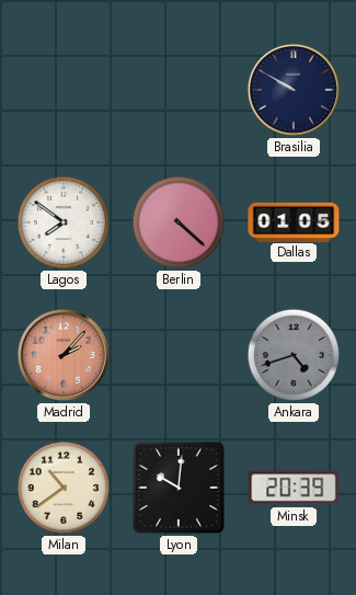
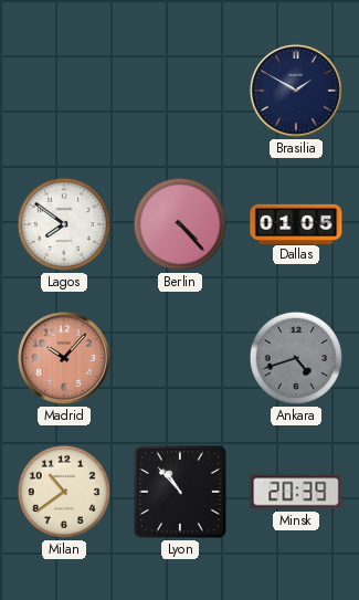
Brasilia: 9:50 -> 1:50 (296, 91)
Berlin: 4:22 -> 4:23 (180, 224)
Madrid: 2:07 -> 10:07 (64, 358)
Lyon: 10:01 -> 10:53 (180, 492)
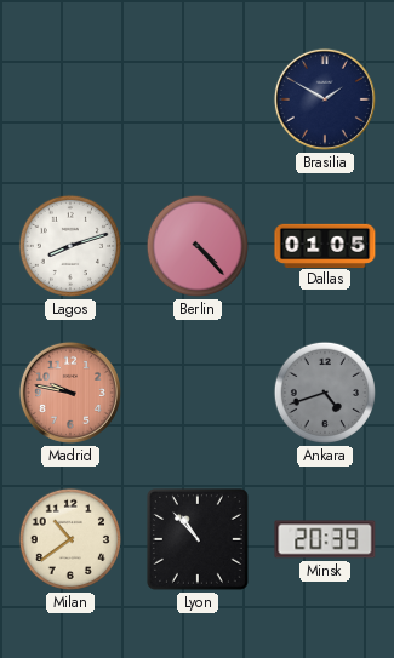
Lagos: 7:51 -> 8:12 (70, 246)
Madrid: 10:07 -> 9:47 (70, 393)
